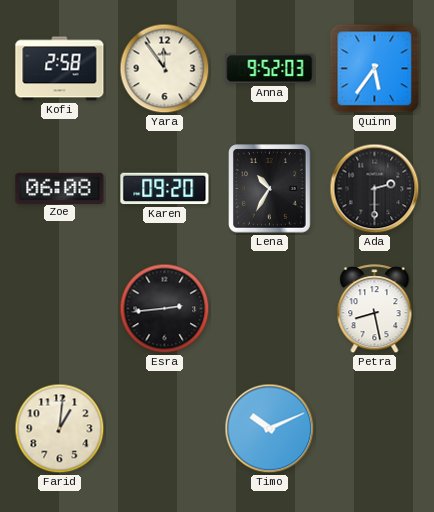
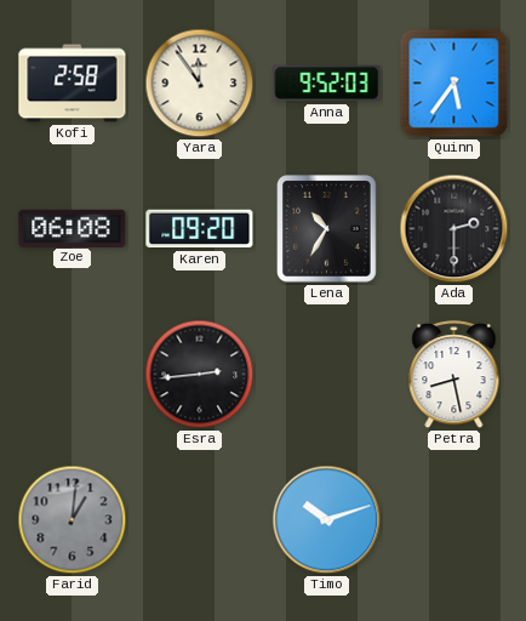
Farid dial: cream -> grey (73, 520)
Timo: 10:11 -> 10:12 (327, 520)
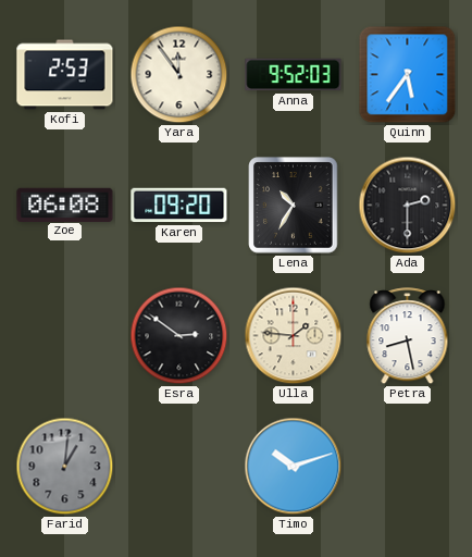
Kofi: 2:58 -> 2:53 (65, 75)
Esra: 2:44 -> 2:51 (179, 336)
Ulla: none -> 1:46 (294, 336)
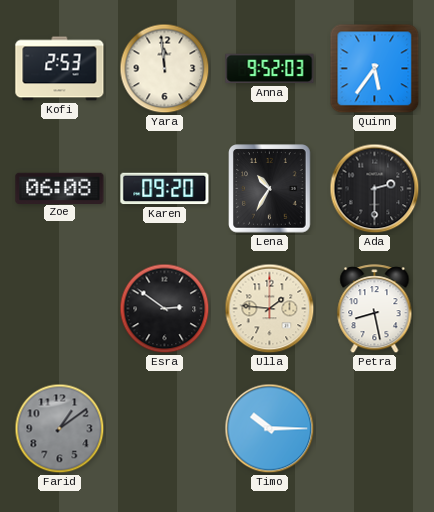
Yara: 11:54 -> 11:59 (165, 69)
Farid: 1:01 -> 1:09 (60, 429)
Timo: 10:12 -> 10:15 (270, 429)
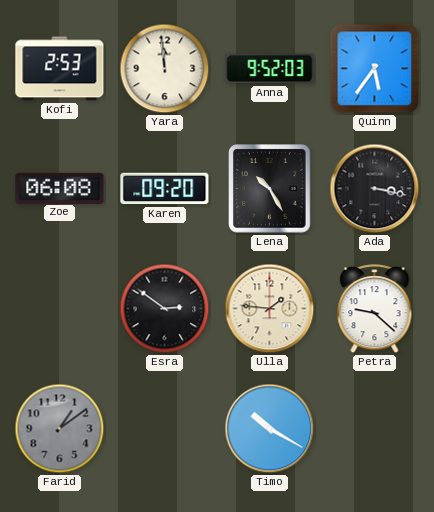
Lena: 10:35 -> 10:25 (270, 189)
Ada: 2:30 -> 3:17 (375, 189)
Petra: 8:28 -> 9:22 (375, 309)
Timo: 10:15 -> 10:20 (270, 429)
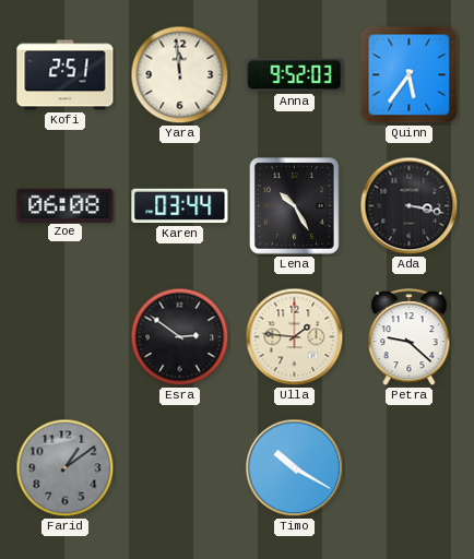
Kofi: 2:53 -> 2:51 (66, 75)
Karen: 09:20 -> 03:44 (180, 206)
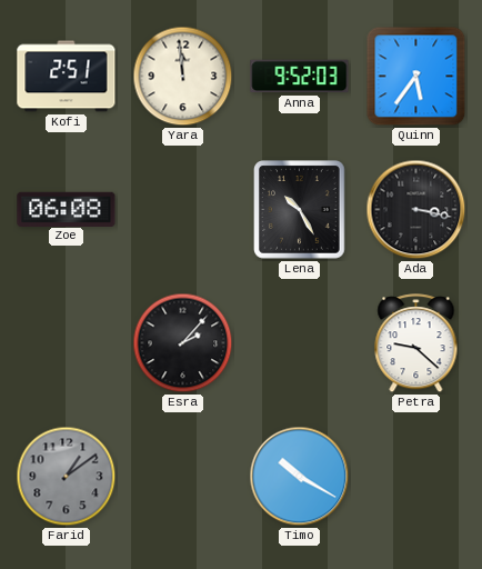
Karen: 03:44 -> none (180, 206)
Esra: 2:51 -> 2:07 (183, 343)
Ulla: 1:46 -> none (295, 337)
